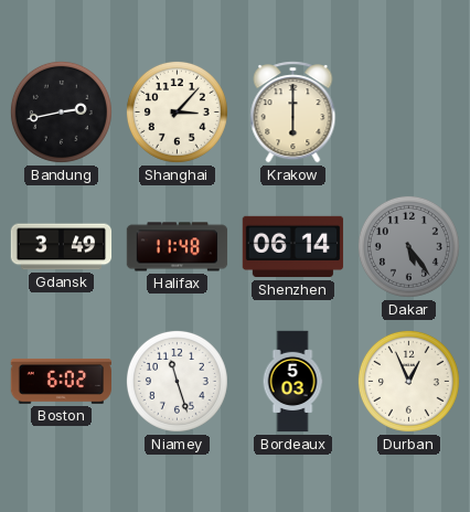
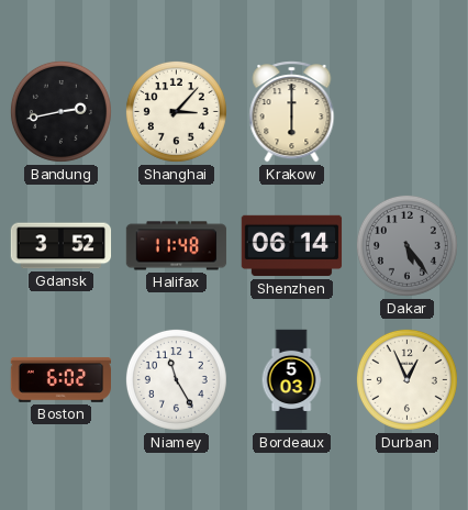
Gdansk: 3:49 -> 3:52 (62, 246)
Niamey: 11:27 -> 11:25 (176, 379)
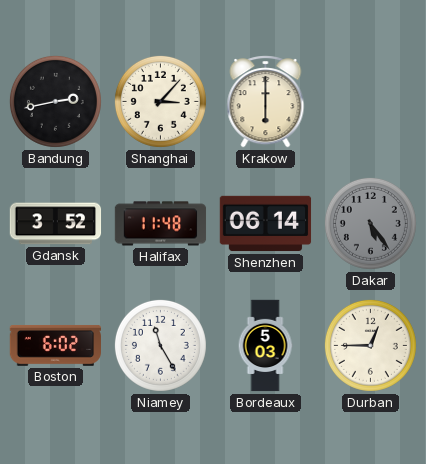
Durban: 12:56 -> 12:45 (370, 345)
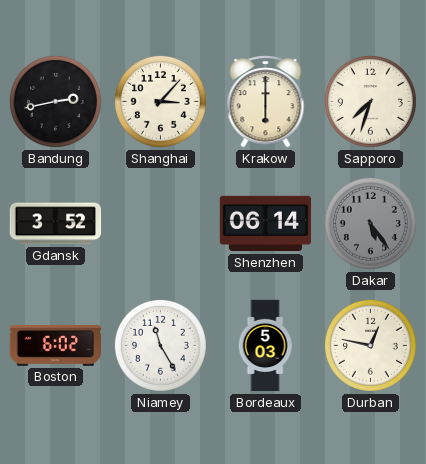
Sapporo: none -> 7:33 (370, 101)
Halifax: 11:48 -> none (161, 224)
Durban: 12:45 -> 12:47 (370, 345)
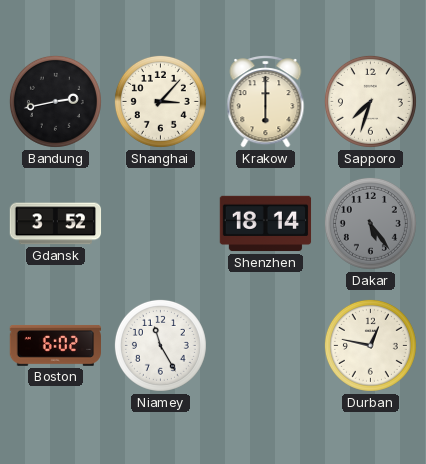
Shenzhen: 06:14 -> 18:14 (266, 224)
Bordeaux: 5:03 -> none (265, 346)
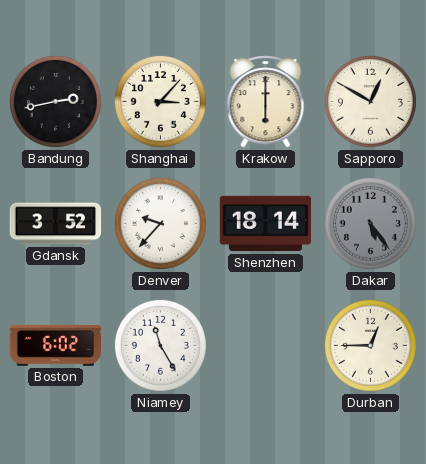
Sapporo: 7:33 -> 12:50 (370, 101)
Denver: none -> 9:37 (160, 223)
Durban: 12:47 -> 12:45 (370, 345)
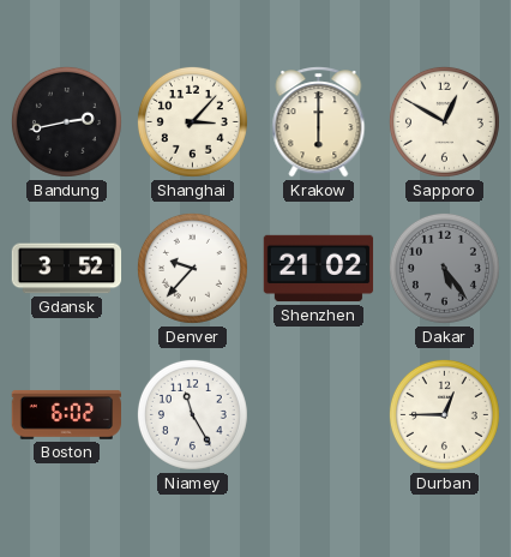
Shenzhen: 18:14 -> 21:02 (319, 269)
